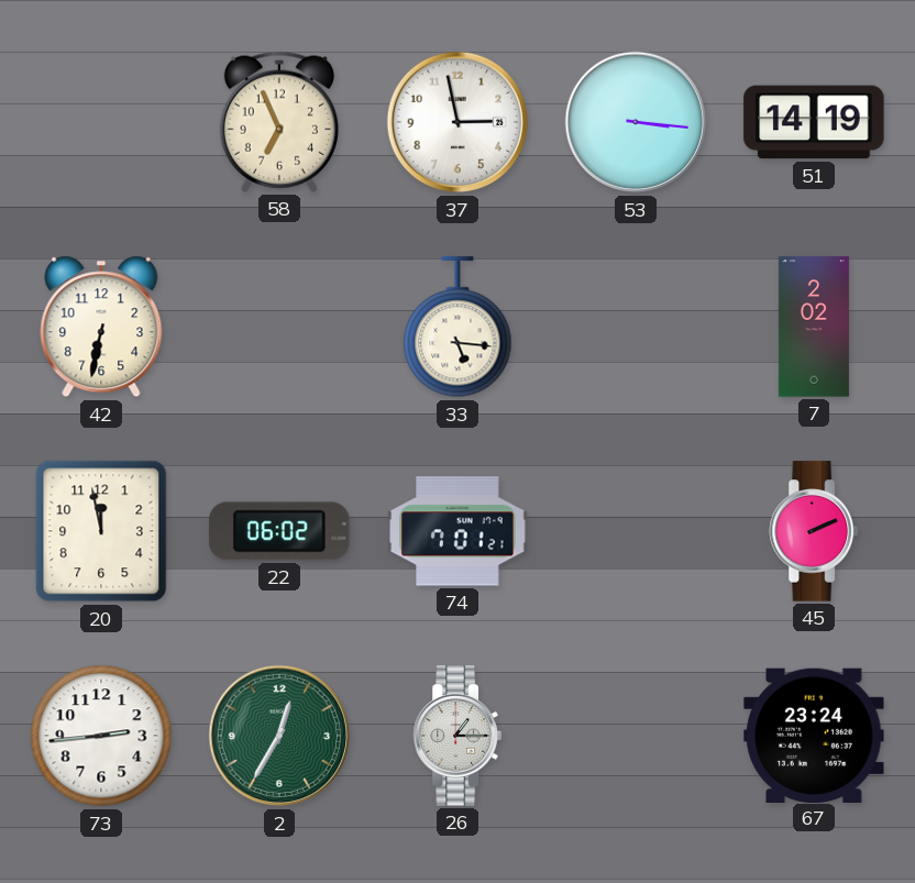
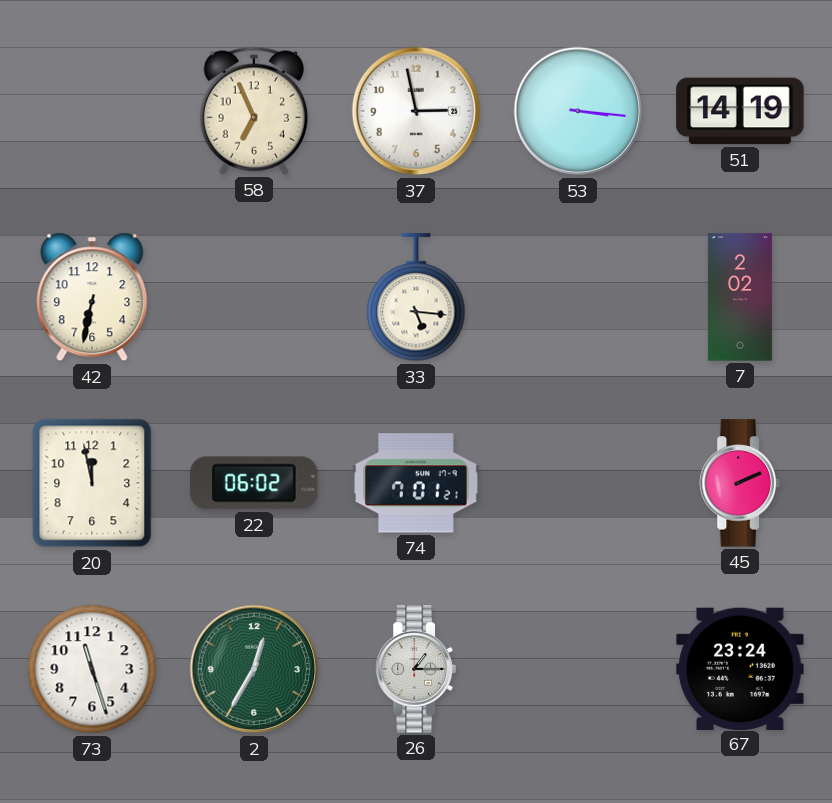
73: 2:44 -> 11:27 (92, 669)
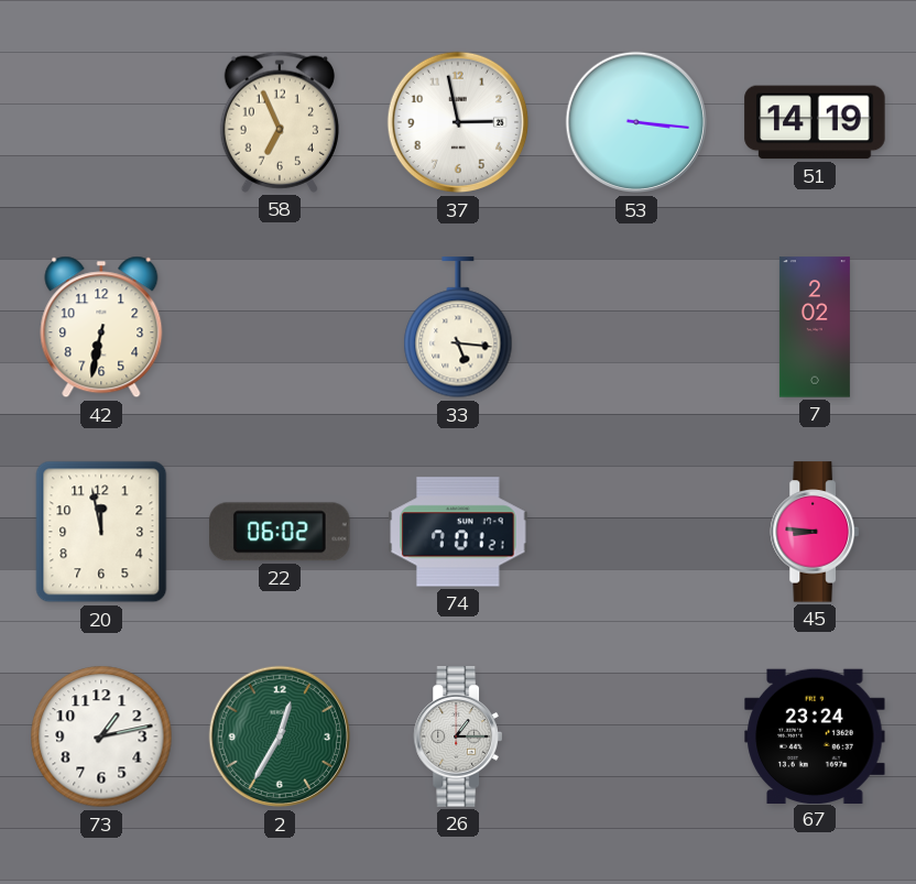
45: 2:11 -> 8:46 (815, 532)
73: 11:27 -> 1:13 (101, 736)
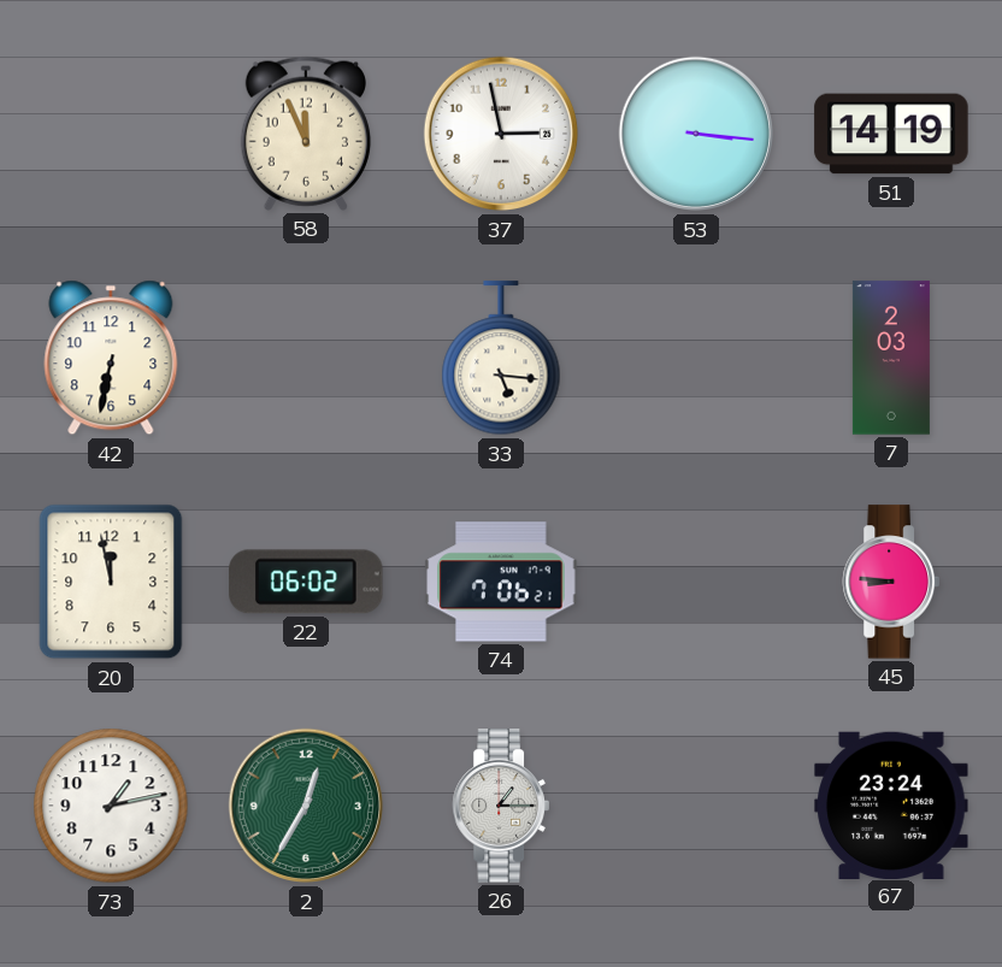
58: 6:56 -> 11:56 (306, 134)
7: 2:02 -> 2:03 (891, 358)
74: 7:01 -> 7:06 (501, 582)
